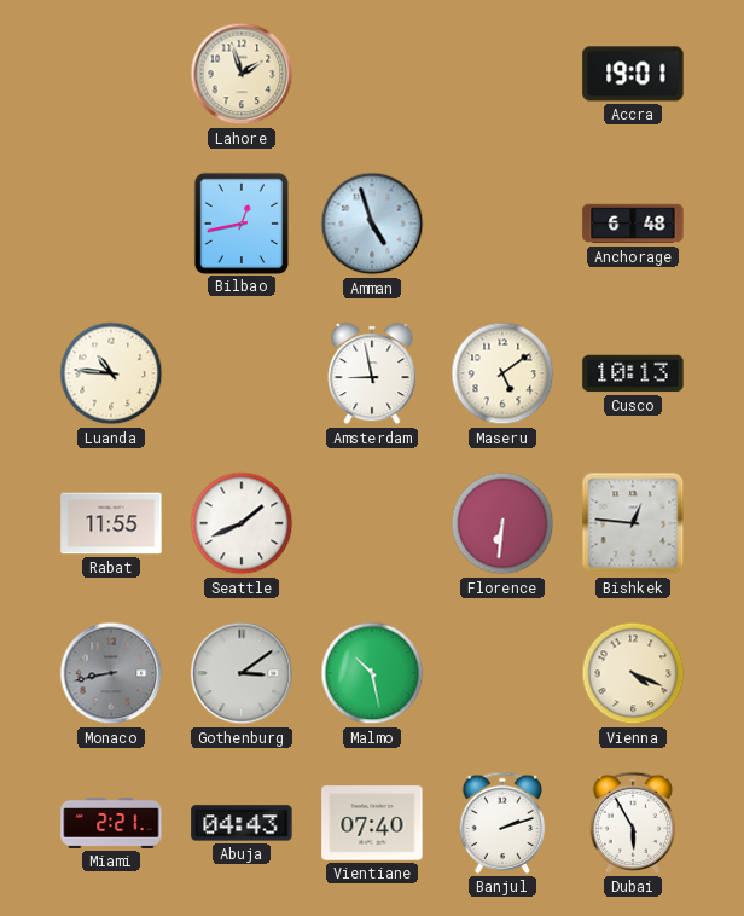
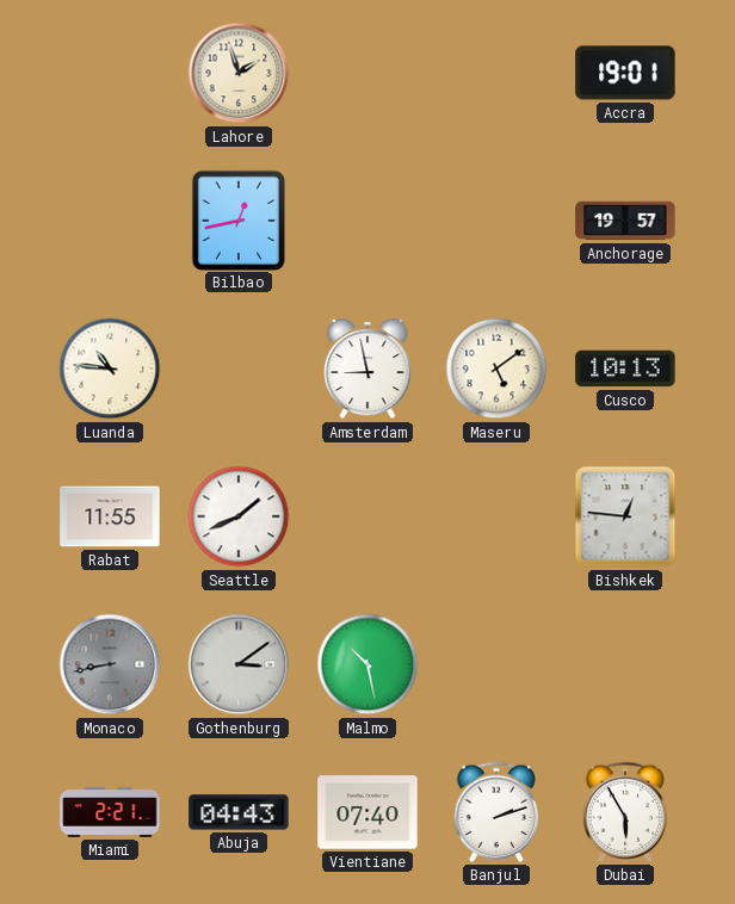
Amman: 4:57 -> none (372, 224)
Anchorage: 6:48 -> 19:57 (625, 221)
Florence: 6:31 -> none (502, 523)
Vienna: 4:19 -> none (633, 673)
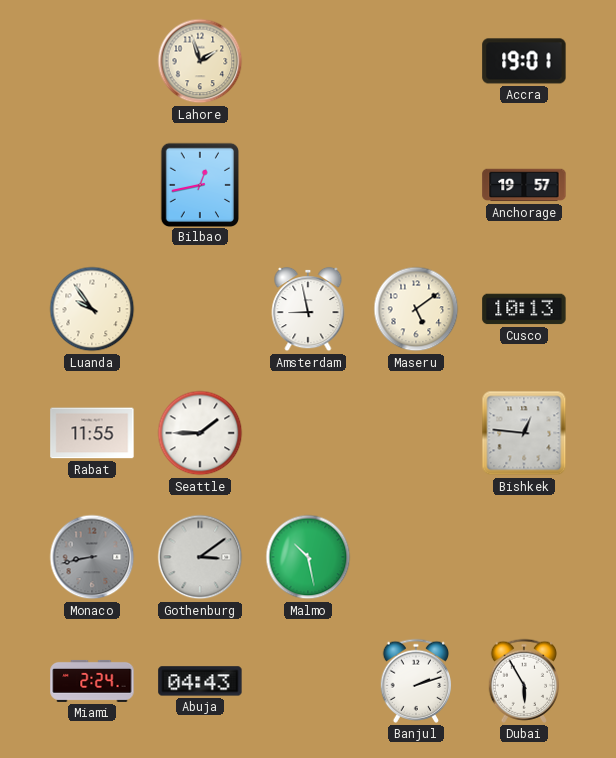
Luanda: 10:46 -> 9:54 (92, 309)
Seattle: 1:41 -> 1:45 (200, 433)
Miami: 2:21 -> 2:24 (92, 681)
Vientiane: 07:40 -> none (367, 812)
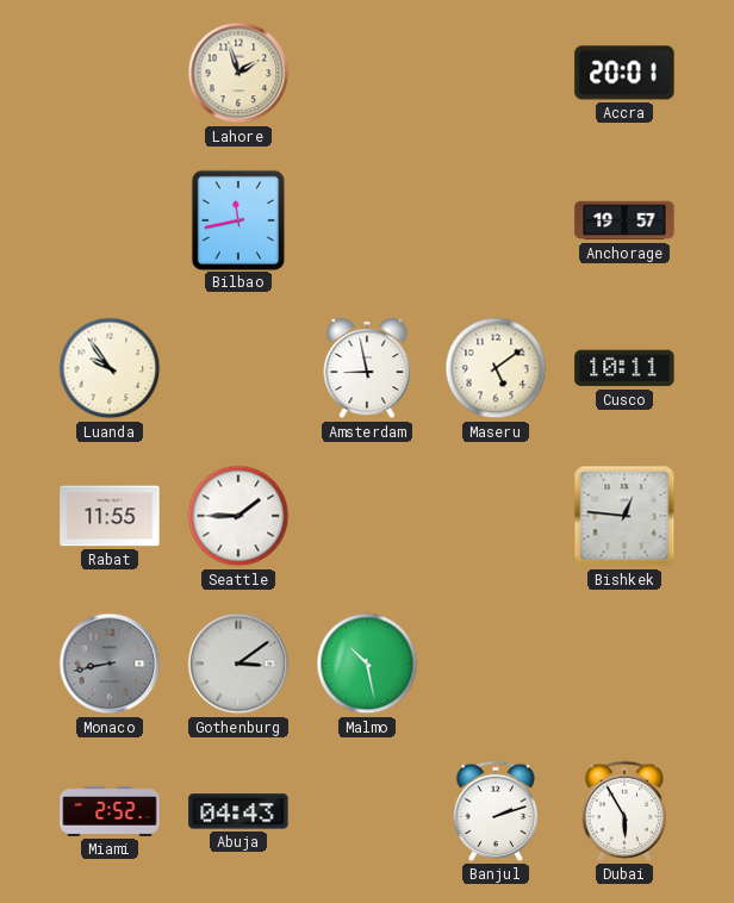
Accra: 19:01 -> 20:01 (624, 73)
Bilbao: 12:43 -> 11:43 (237, 219)
Cusco: 10:13 -> 10:11 (624, 368)
Miami: 2:24 -> 2:52 (110, 811)
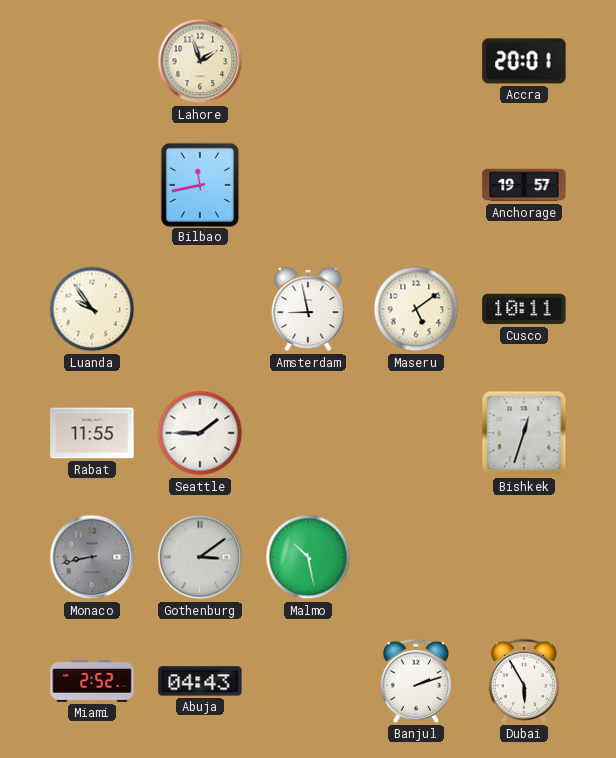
Bishkek: 12:46 -> 12:33 (524, 433)
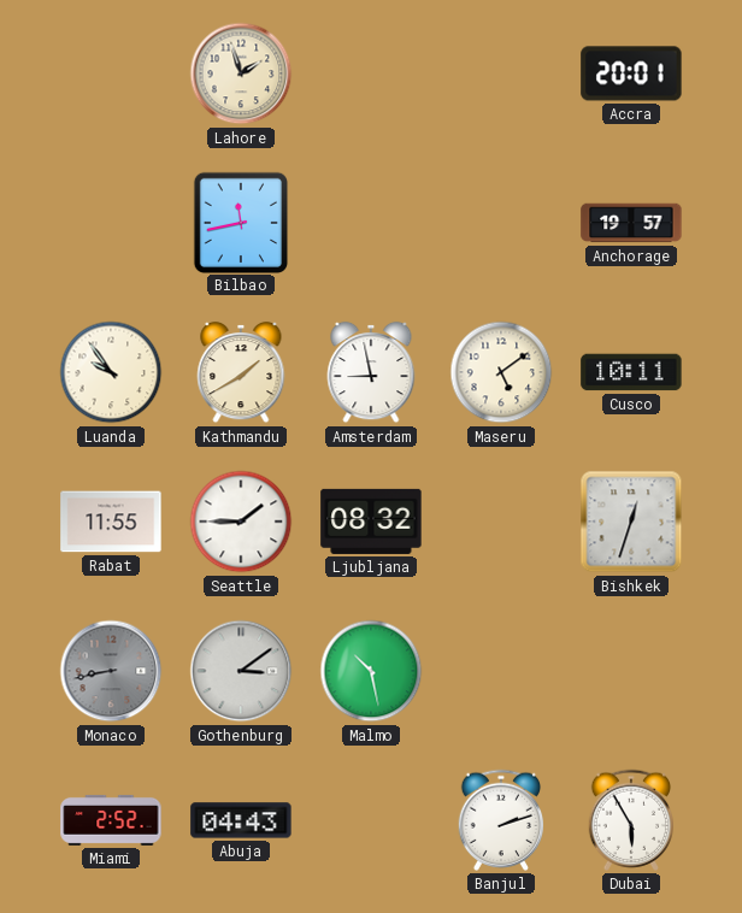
Kathmandu: none -> 1:40 (241, 372)
Ljubljana: none -> 08:32 (371, 522)
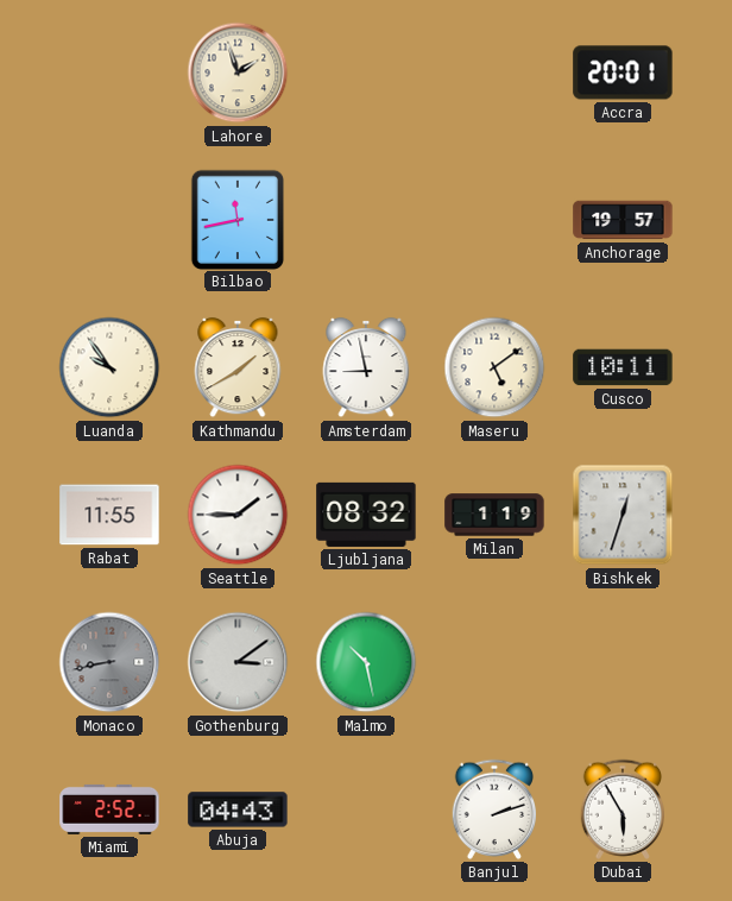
Milan: none -> 1:19 (494, 515)
